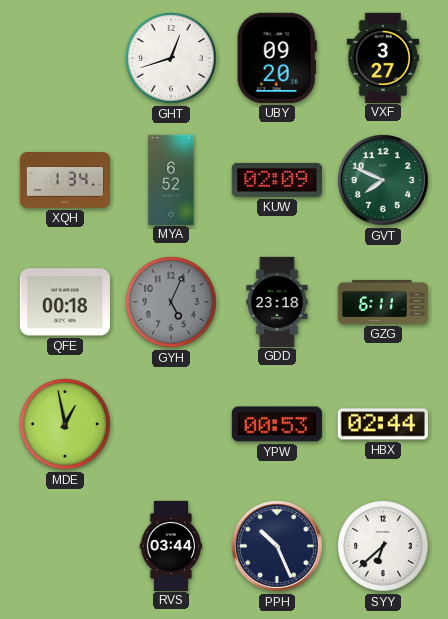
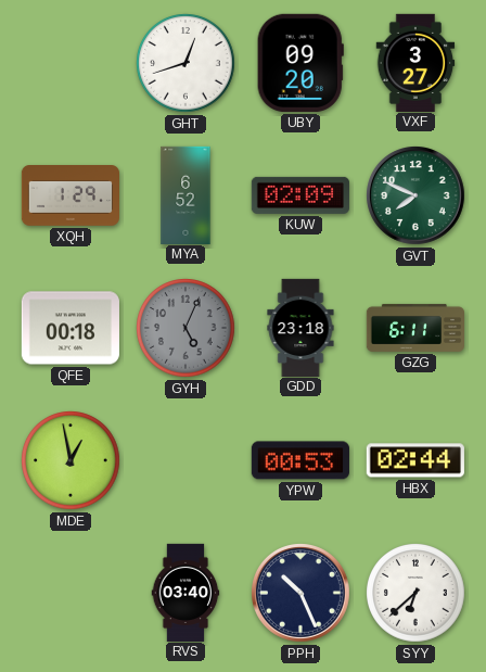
XQH: 1:34 -> 1:29 (69, 196)
RVS: 03:44 -> 03:40 (186, 592)
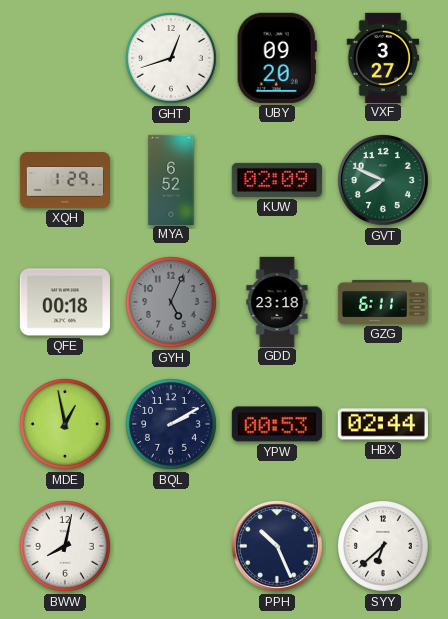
BQL: none -> 2:10 (172, 425)
BWW: none -> 8:02 (66, 547)
RVS: 03:40 -> none (186, 592)
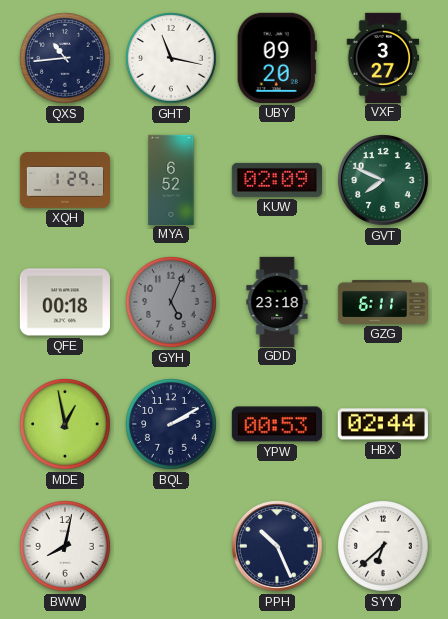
QXS: none -> 10:44 (66, 59)
GHT: 12:42 -> 11:17 (172, 59)
